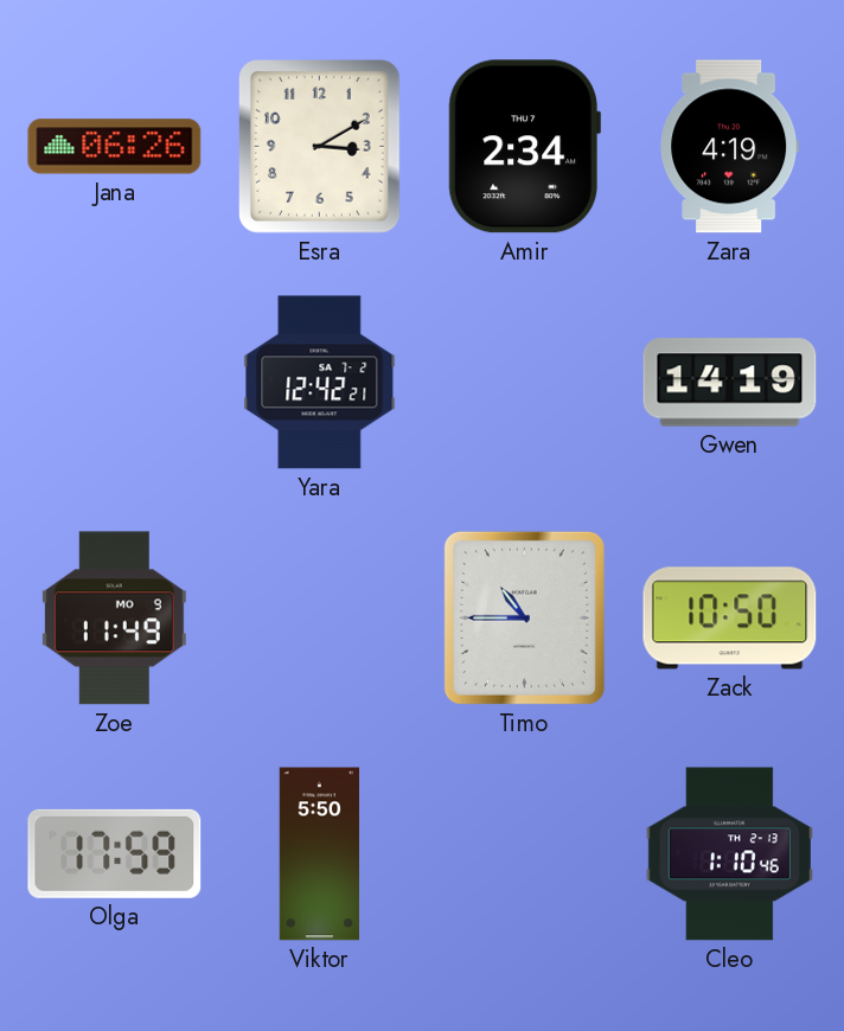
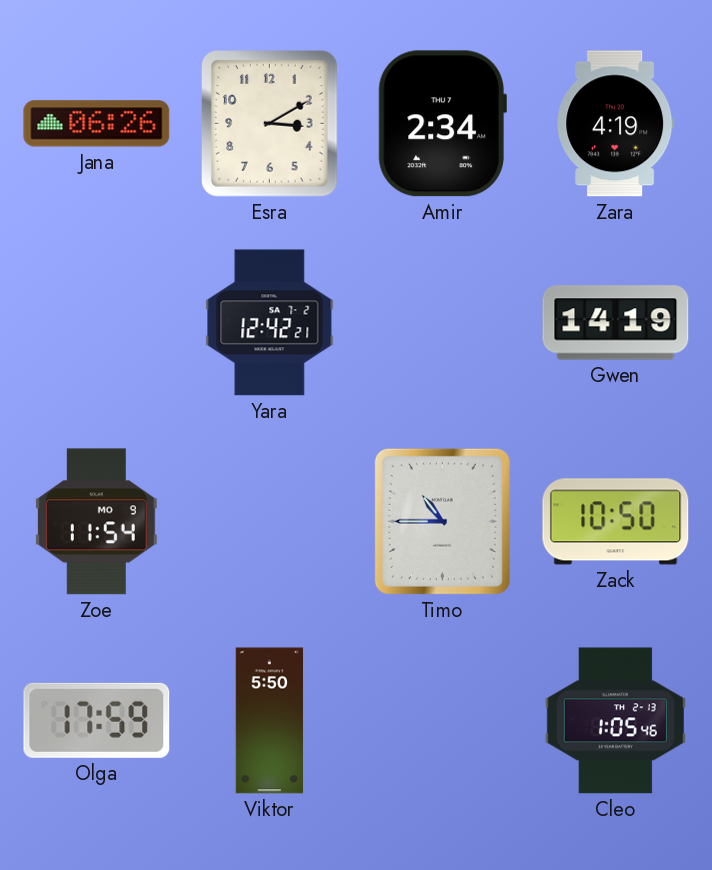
Zoe: 11:49 -> 11:54 (96, 522)
Cleo: 1:10 -> 1:05 (615, 721)
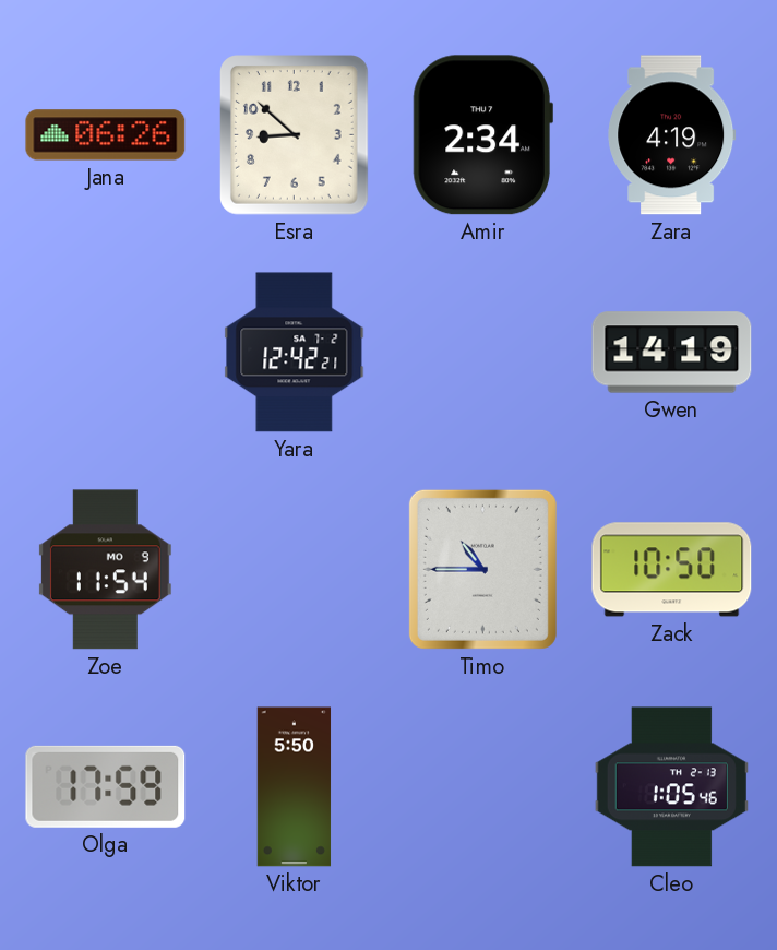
Esra: 3:10 -> 8:52 (295, 135)
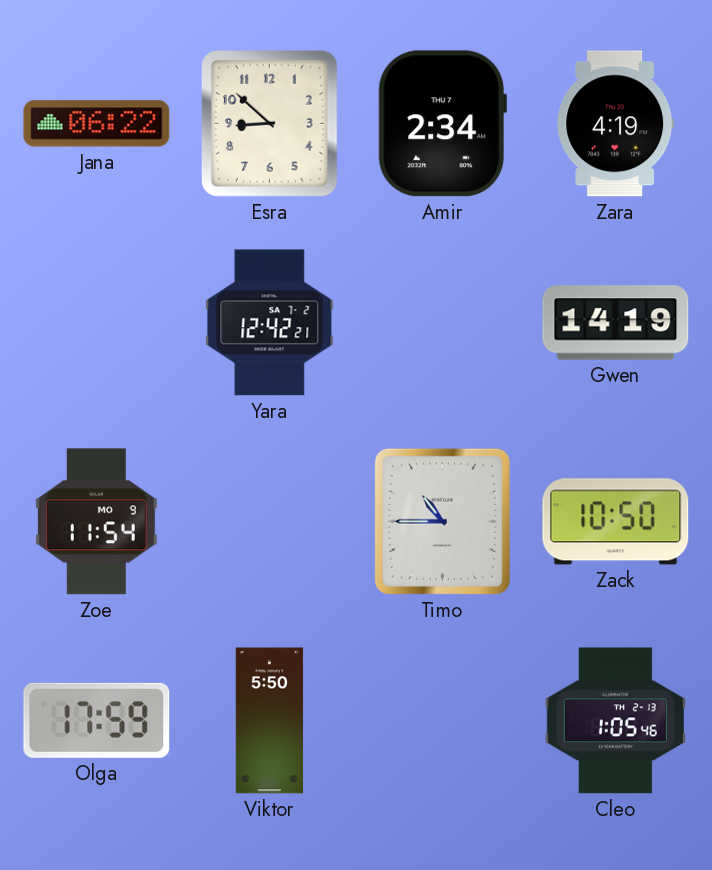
Jana: 06:26 -> 06:22 (97, 124)
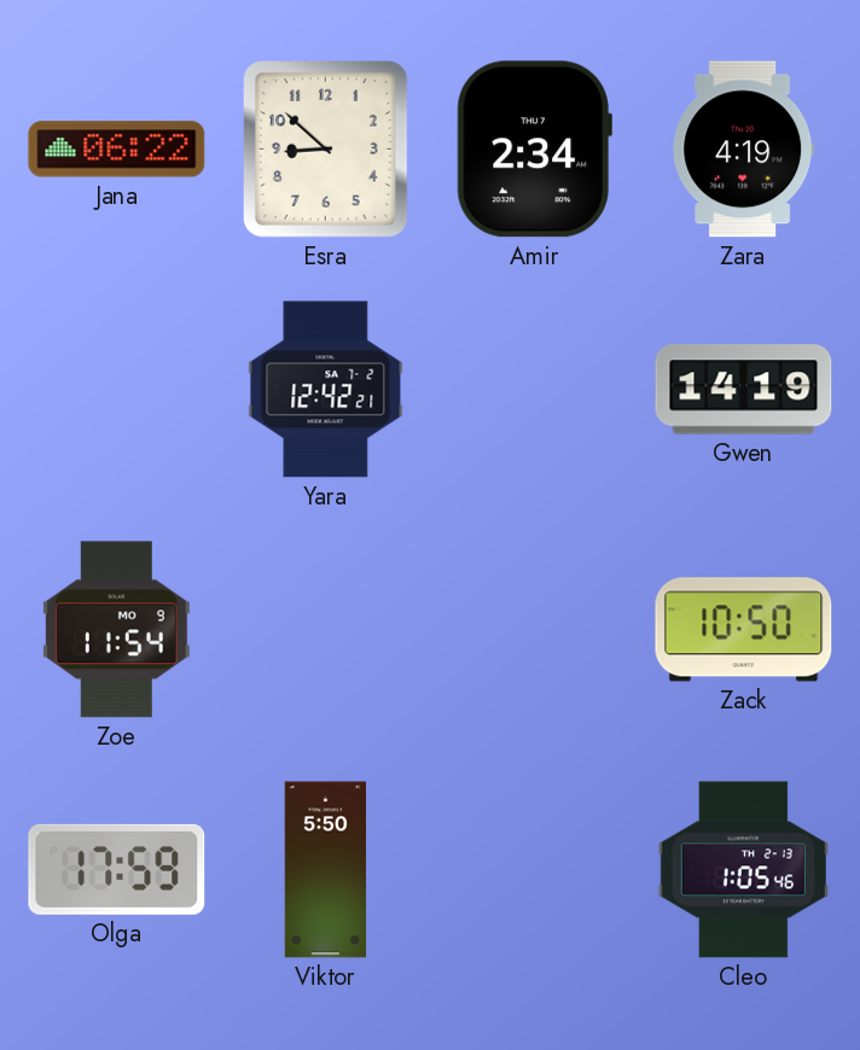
Timo: 10:45 -> none (442, 521)
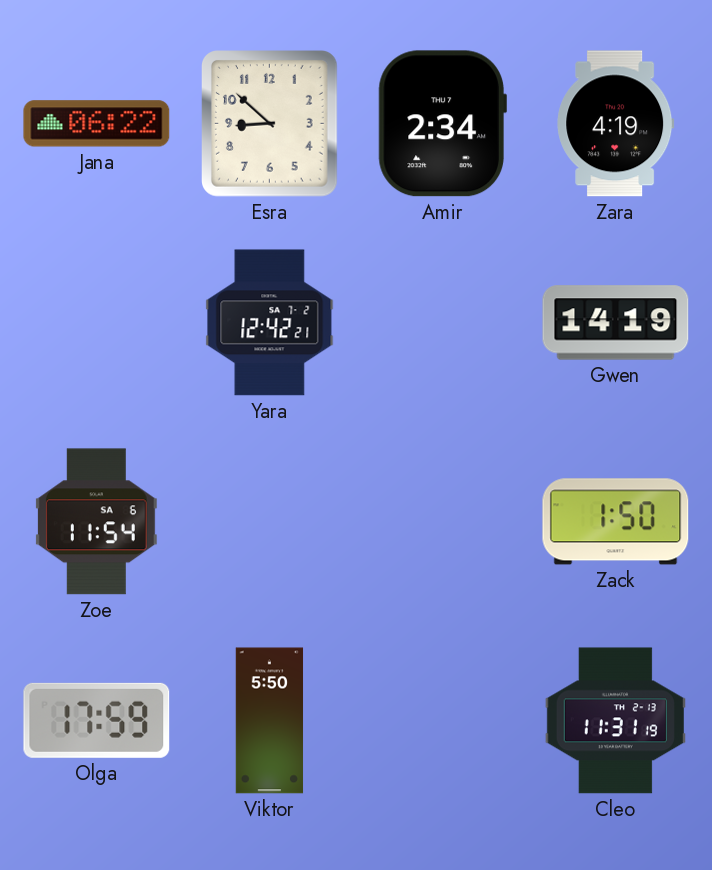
Zoe date: MO 9 -> SA 6 (96, 522)
Zack: 10:50 -> 1:50 (616, 522)
Cleo: 1:05 -> 11:31 (615, 721)
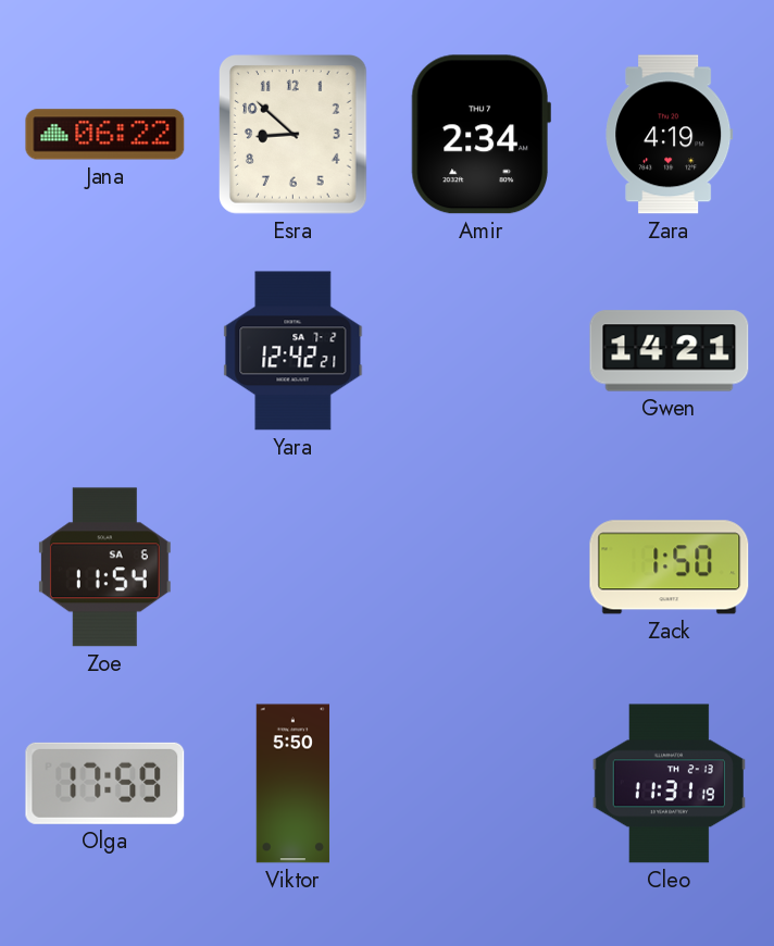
Gwen: 14:19 -> 14:21 (670, 351)
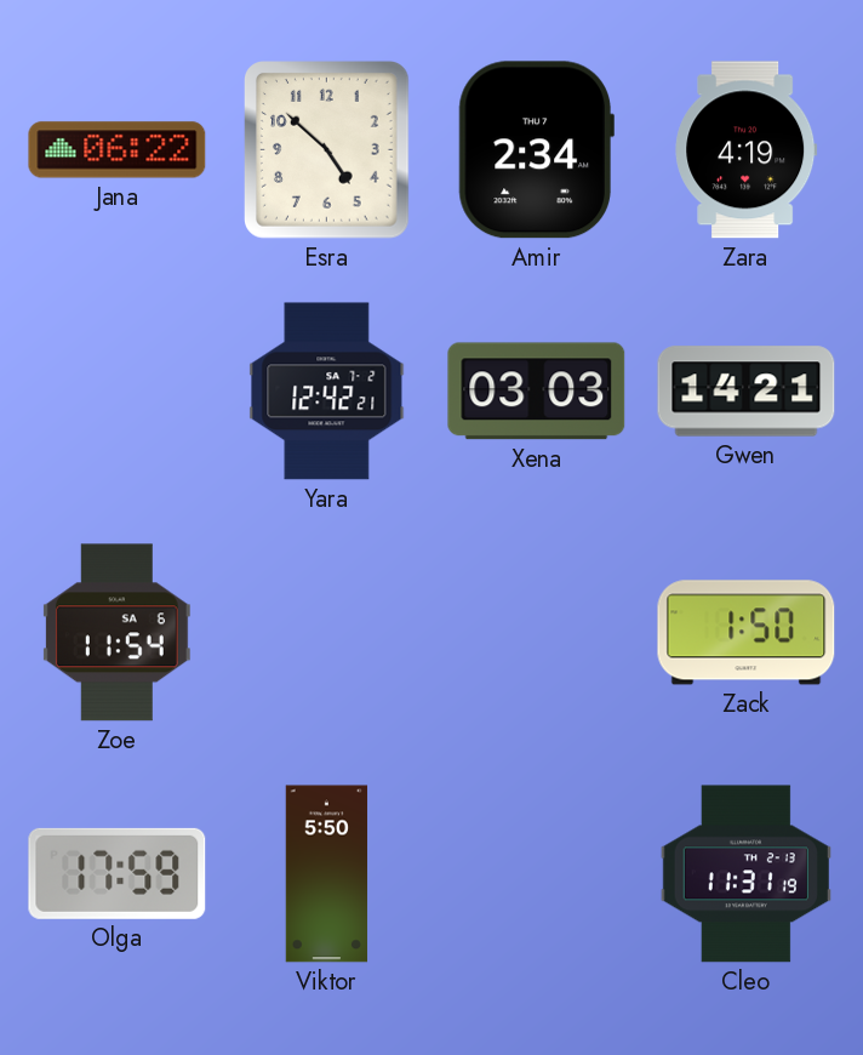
Esra: 8:52 -> 4:52 (327, 150)
Xena: none -> 03:03 (537, 392)
